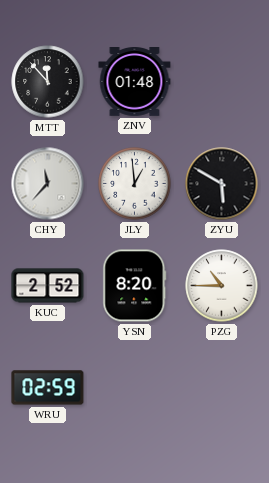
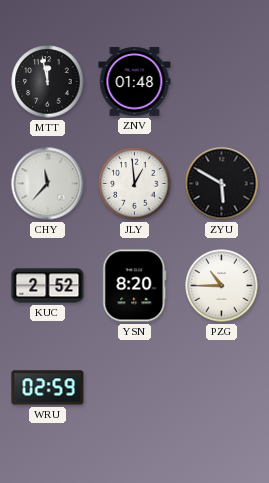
MTT: 11:53 -> 11:58 (48, 82)
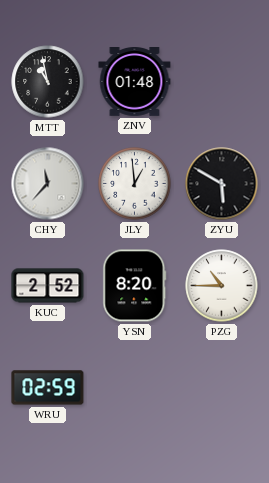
MTT: 11:58 -> 10:58 (48, 82)
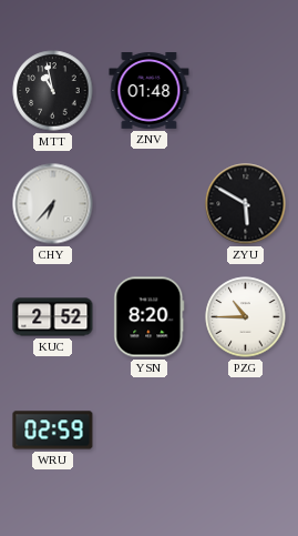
CHY: 11:37 -> 6:37 (53, 204)
JLY: 12:59 -> none (135, 184)
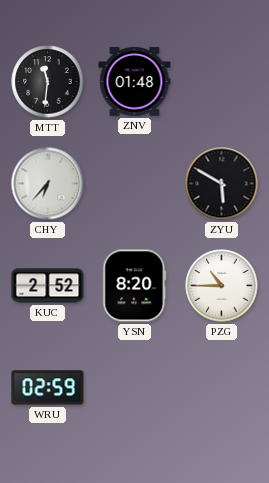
MTT: 10:58 -> 11:31 (48, 82)
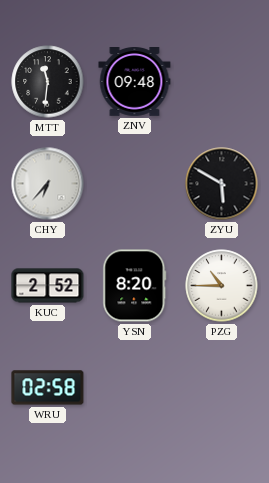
ZNV: 01:48 -> 09:48 (135, 82)
WRU: 02:59 -> 02:58 (48, 388)
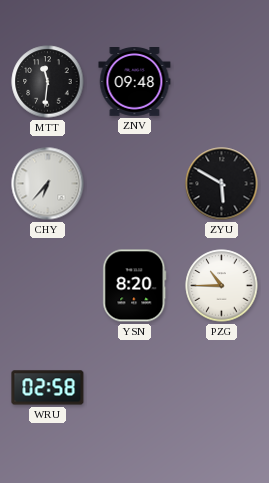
KUC: 2:52 -> none (48, 286)
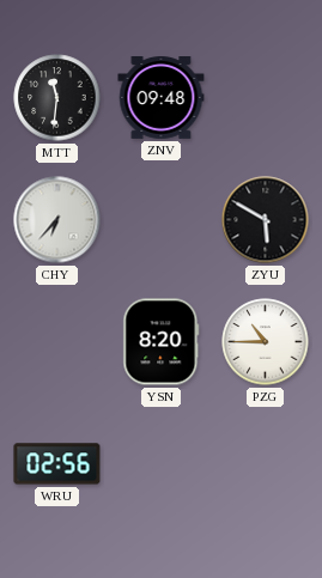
WRU: 02:58 -> 02:56 (57, 464)
